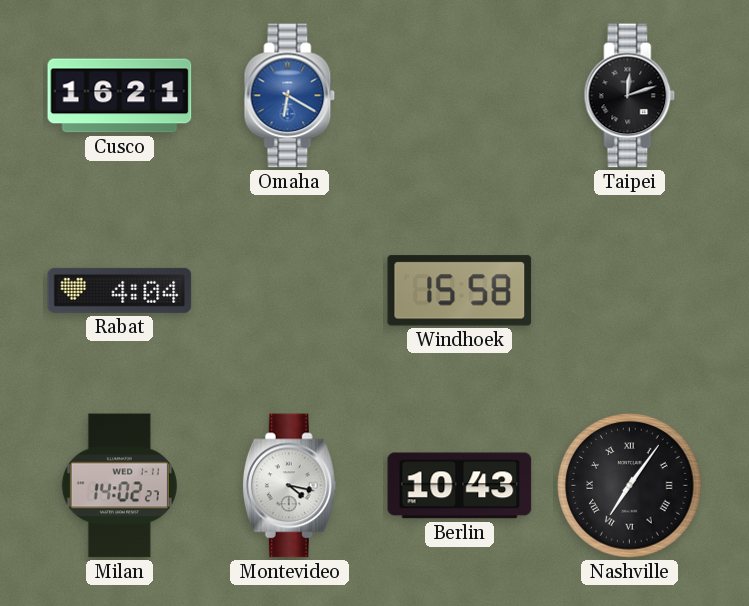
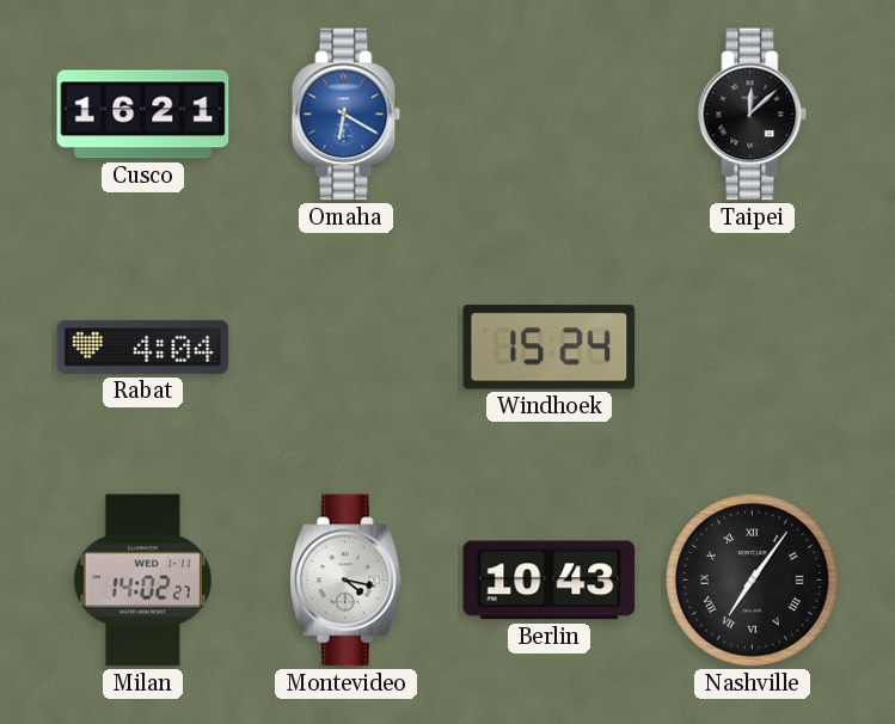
Taipei: 12:12 -> 12:08 (753, 115)
Windhoek: 15:58 -> 15:24 (550, 348)
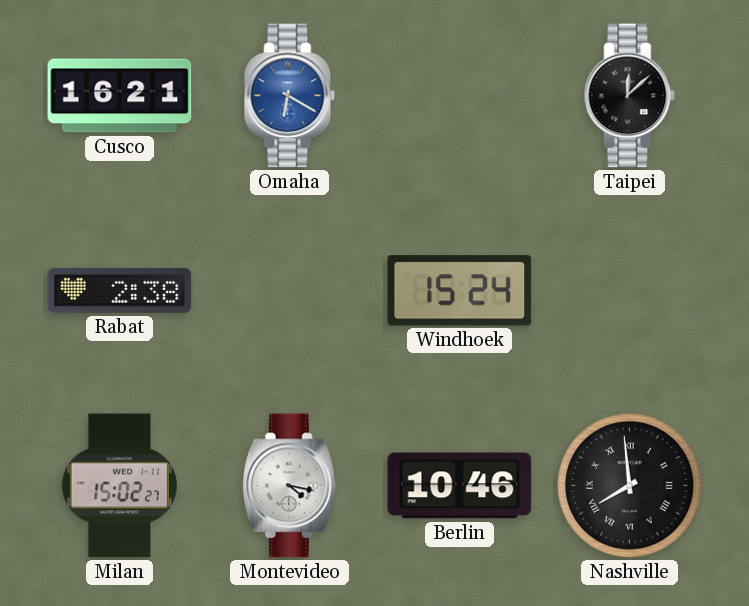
Rabat: 4:04 -> 2:38 (120, 290)
Milan: 14:02 -> 15:02 (119, 486)
Berlin: 10:43 -> 10:46 (460, 486)
Nashville: 7:06 -> 7:59 (630, 486)
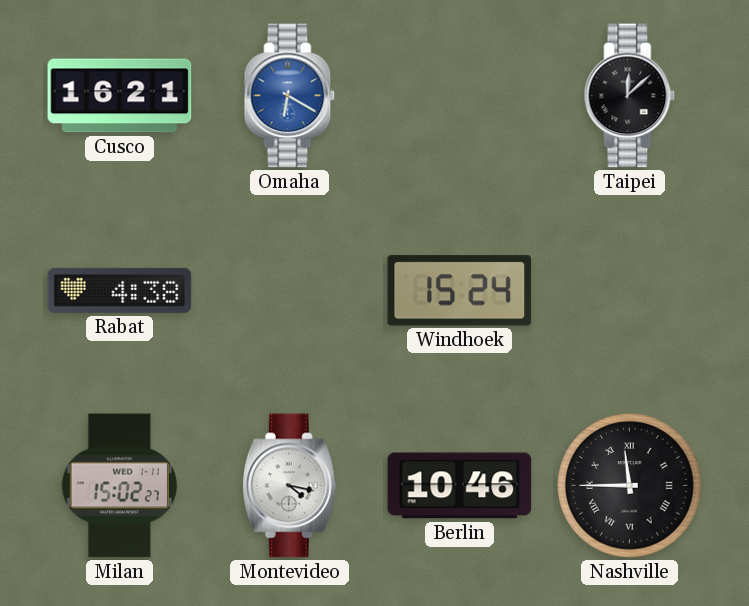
Rabat: 2:38 -> 4:38 (120, 290)
Nashville: 7:59 -> 11:45 (630, 486)
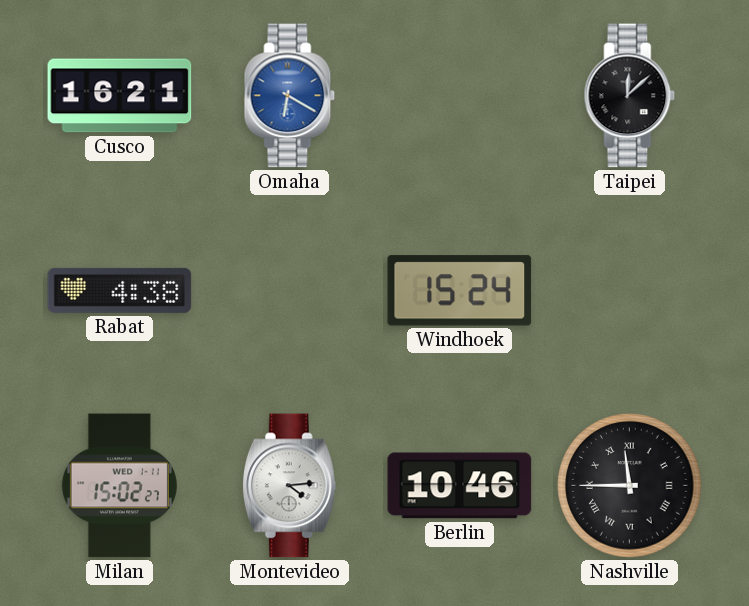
Montevideo: 4:17 -> 4:14 (289, 486)
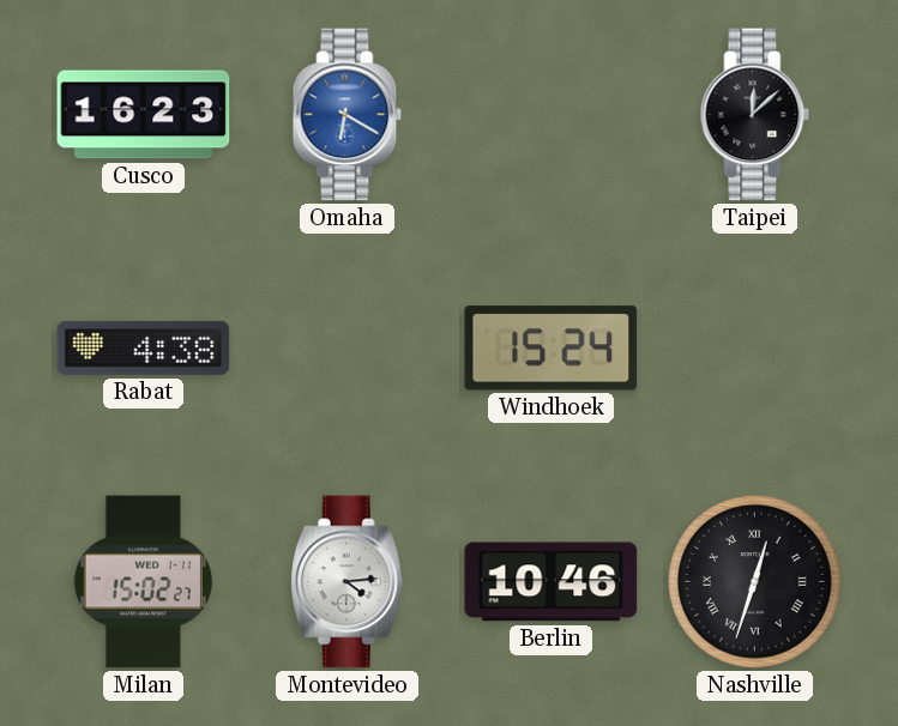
Cusco: 16:21 -> 16:23 (144, 115)
Nashville: 11:45 -> 12:33 (755, 582)
